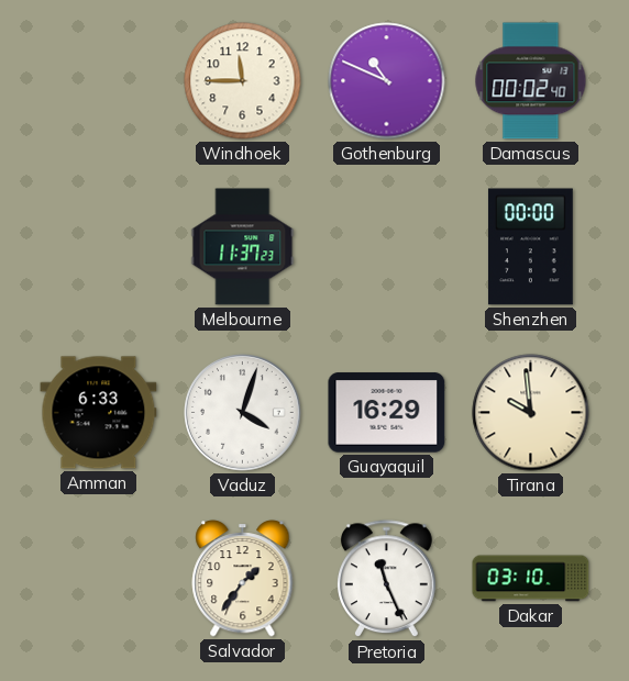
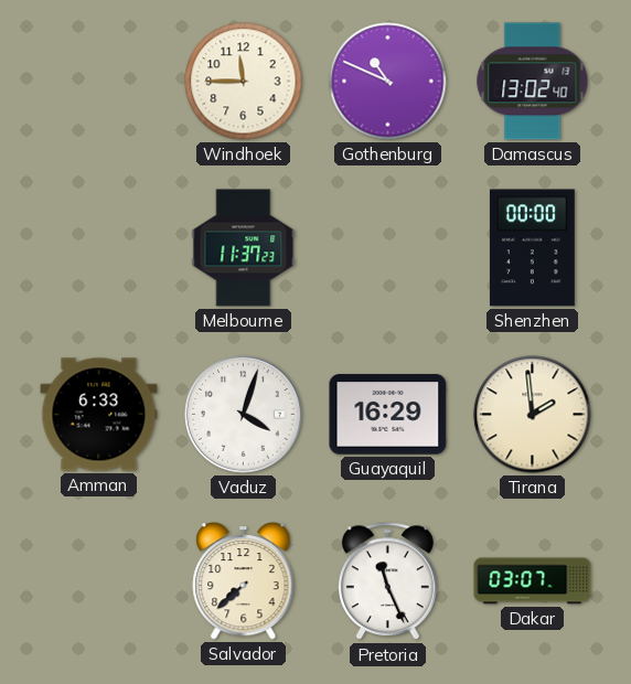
Damascus: 00:02 -> 13:02 (533, 82)
Tirana: 9:59 -> 1:59 (533, 415)
Salvador: 1:36 -> 7:38 (244, 581)
Dakar: 03:10 -> 03:07 (533, 581)
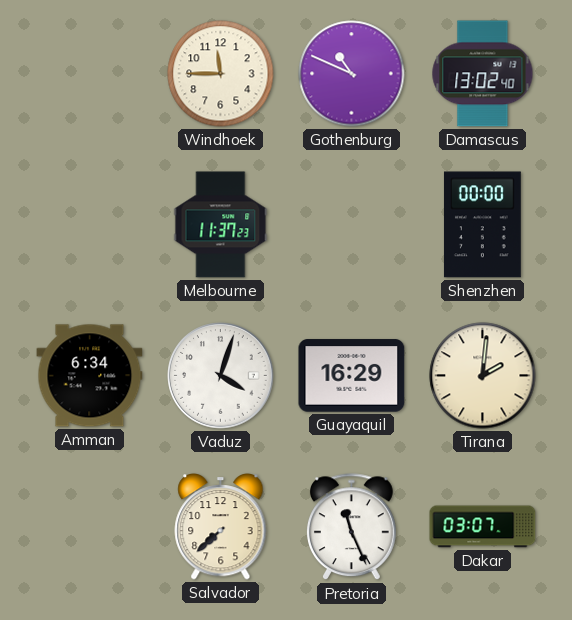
Amman: 6:33 -> 6:34 (90, 376)
Tirana: 1:59 -> 2:01 (483, 376)
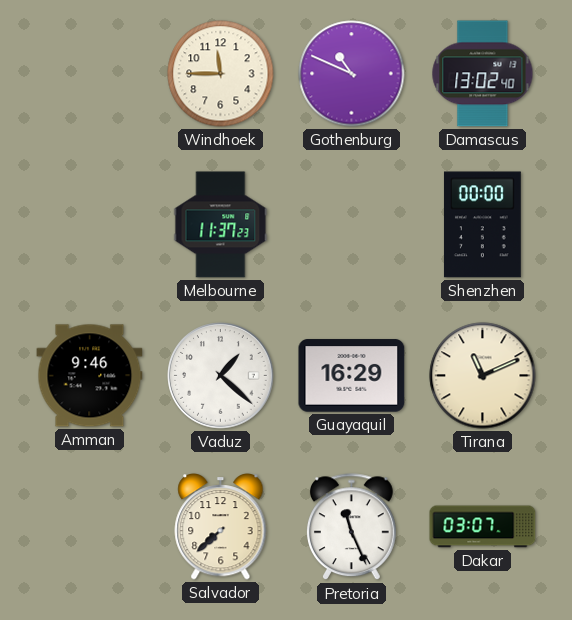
Amman: 6:34 -> 9:46 (90, 376)
Vaduz: 4:03 -> 1:22 (221, 376)
Tirana: 2:01 -> 11:11 (483, 376)
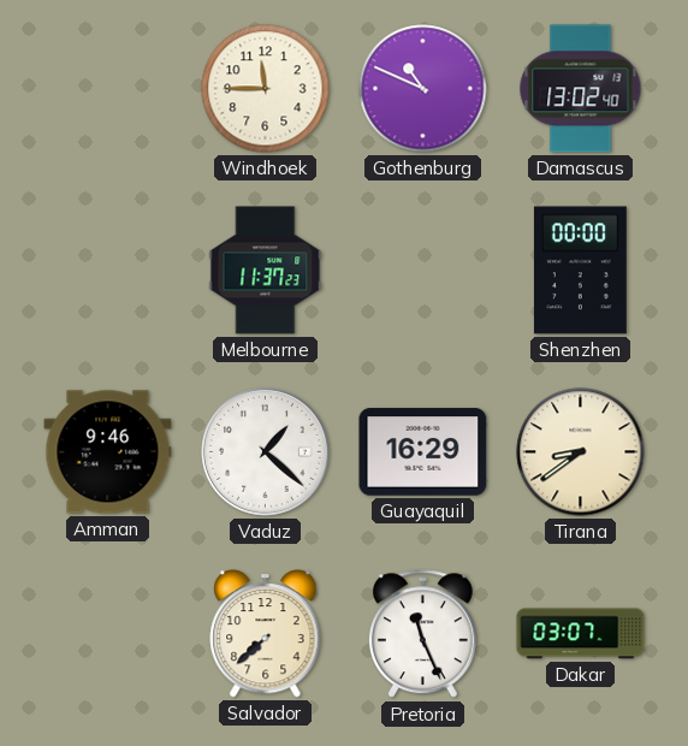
Tirana: 11:11 -> 8:39 (581, 452)
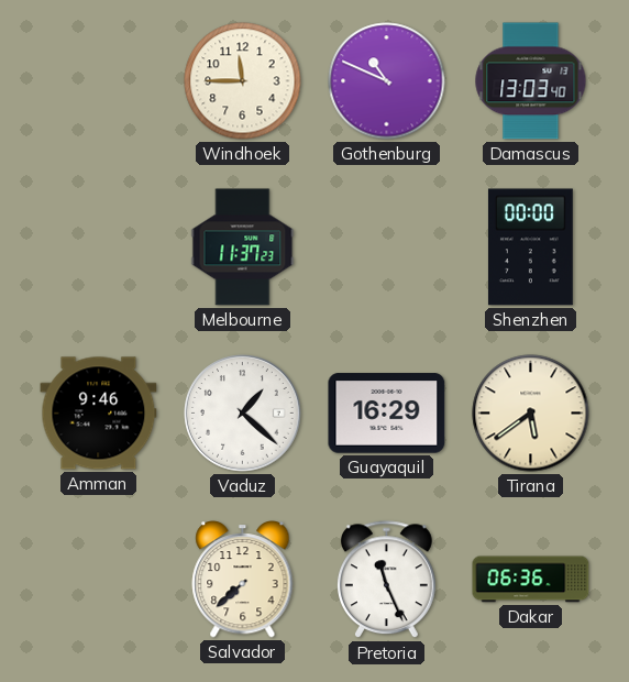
Damascus: 13:02 -> 13:03 (531, 81)
Tirana: 8:39 -> 5:39 (531, 414)
Dakar: 03:07 -> 06:36 (531, 580)
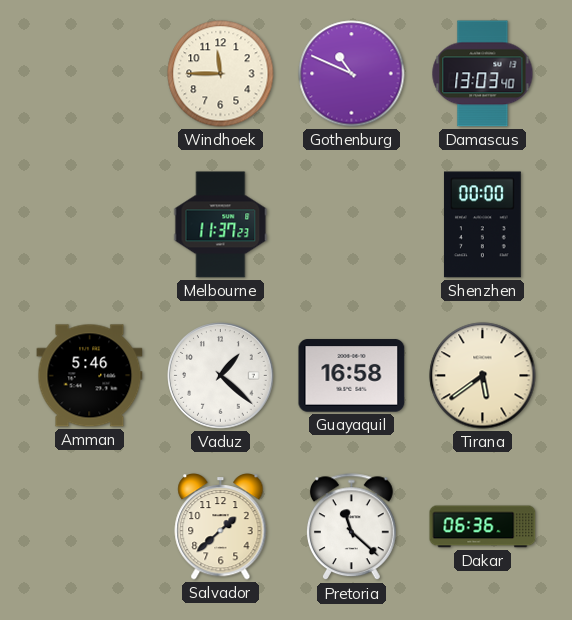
Amman: 9:46 -> 5:46 (90, 376)
Guayaquil: 16:29 -> 16:58 (352, 376)
Salvador: 7:38 -> 1:38 (221, 527)
Pretoria: 11:26 -> 11:22 (351, 527)
